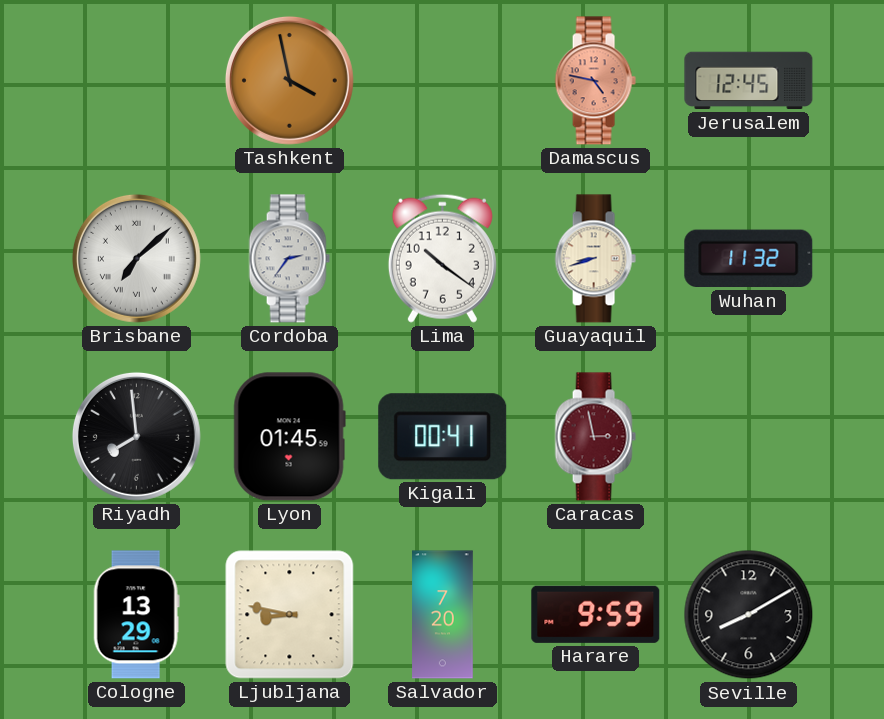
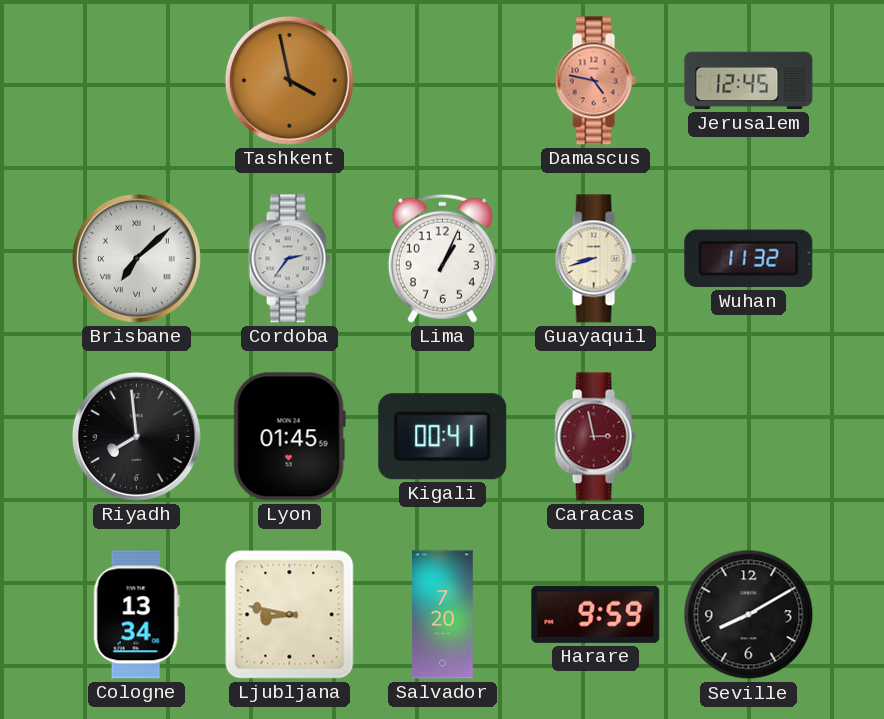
Lima: 10:21 -> 1:04 (442, 258)
Cologne: 13:29 -> 13:34 (136, 615)
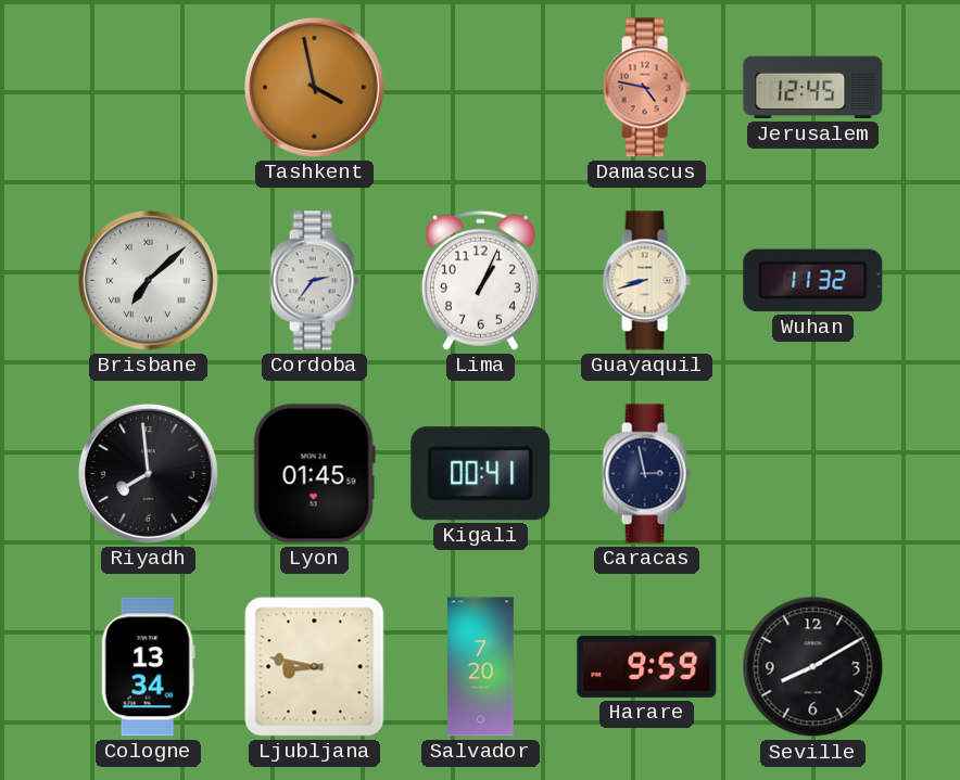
Caracas dial: burgundy -> navy (646, 474)
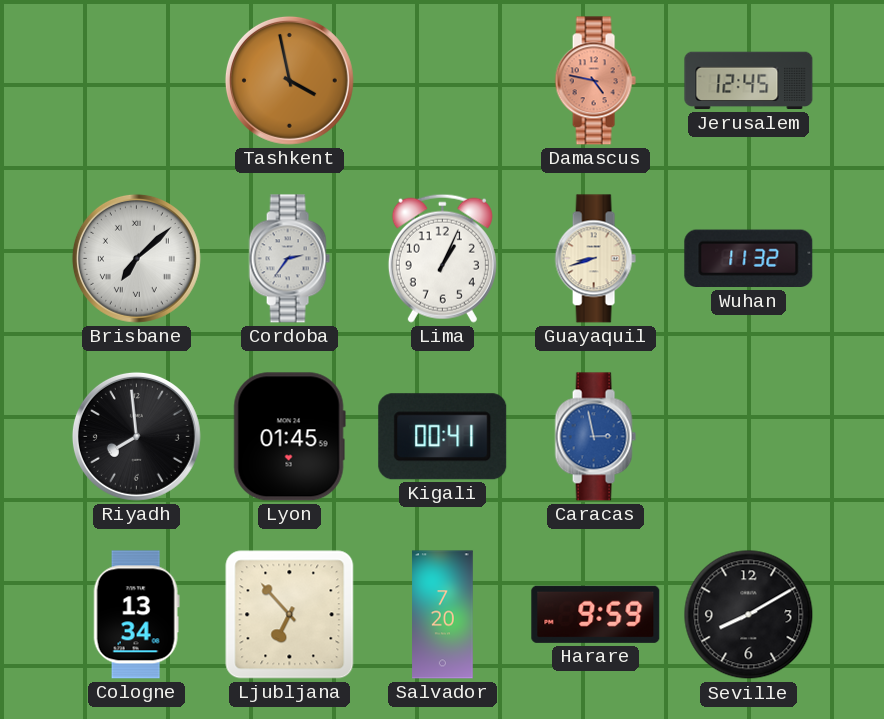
Caracas dial: navy -> blue (595, 437)
Ljubljana: 8:47 -> 6:53 (290, 615)
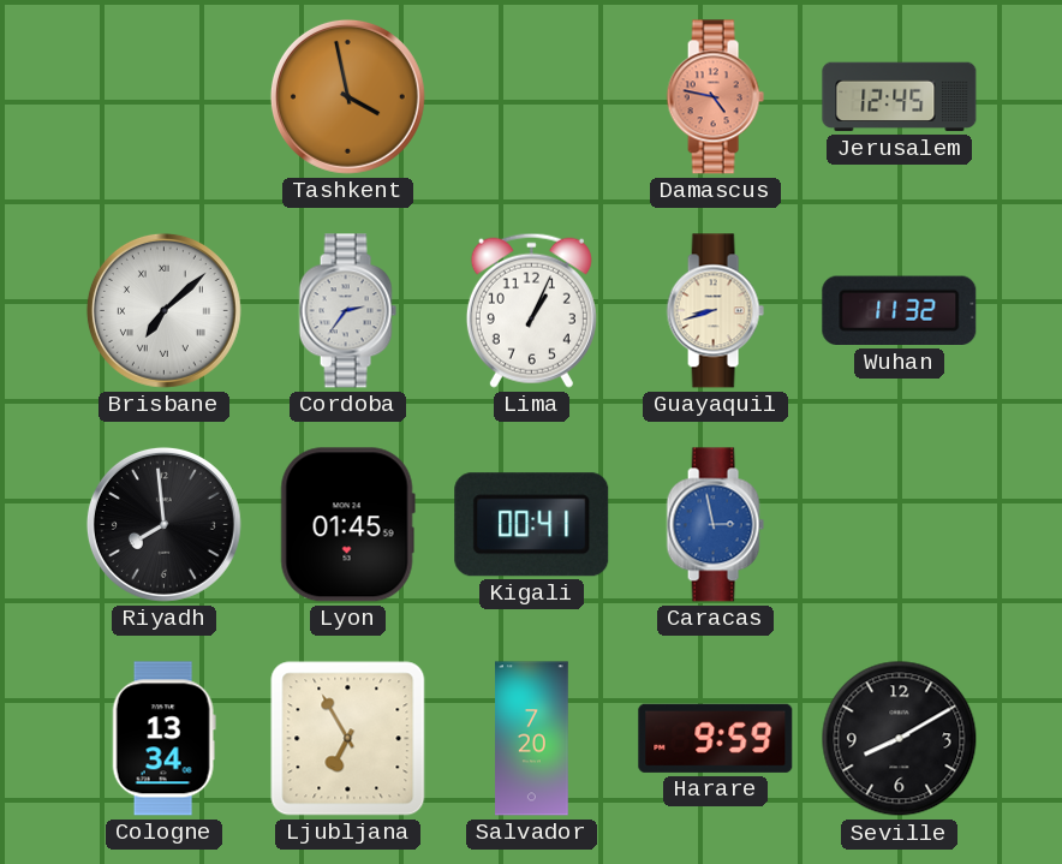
Ljubljana: 6:53 -> 6:55 (348, 739)
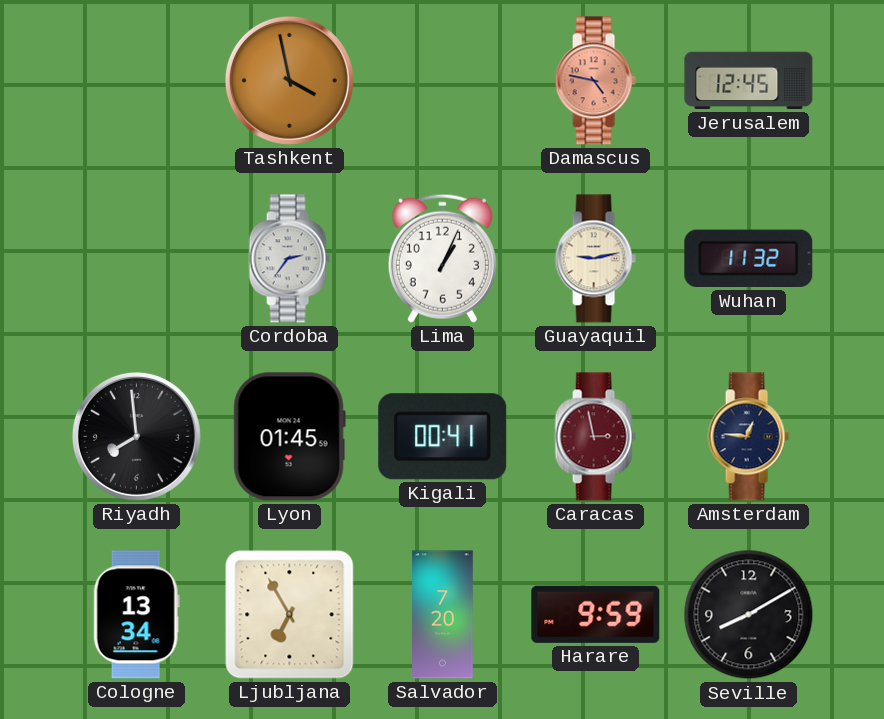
Brisbane: 7:08 -> none (163, 310)
Guayaquil: 8:42 -> 9:13 (595, 259)
Caracas dial: blue -> burgundy (595, 437)
Amsterdam: none -> 12:46 (748, 437)
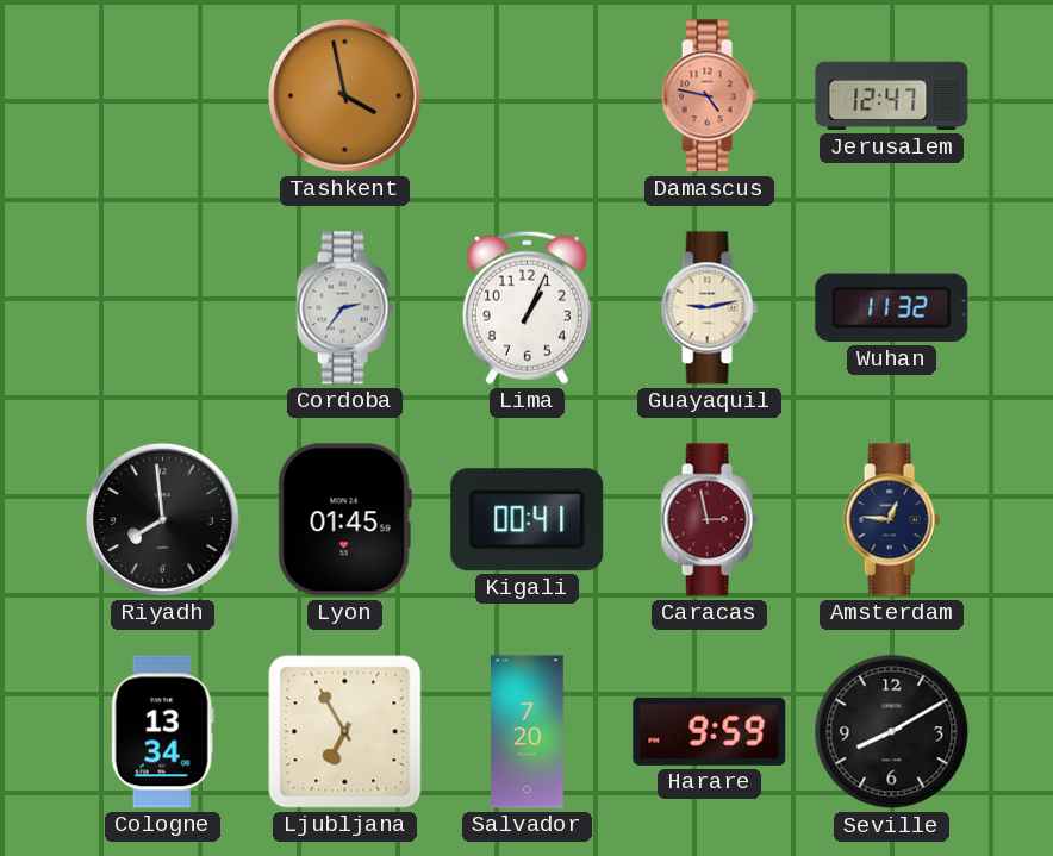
Jerusalem: 12:45 -> 12:47 (892, 96)
